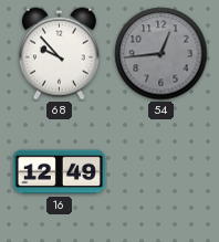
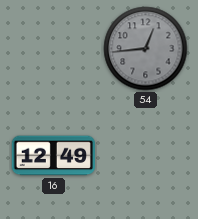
68: 9:53 -> none (59, 54)
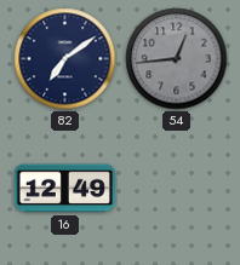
82: none -> 7:09 (65, 59)
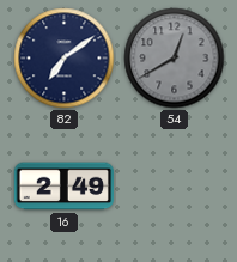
54: 12:44 -> 12:40 (175, 59)
16: 12:49 -> 2:49 (63, 187)
